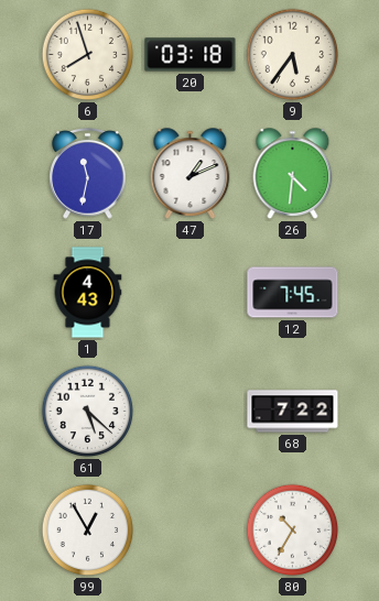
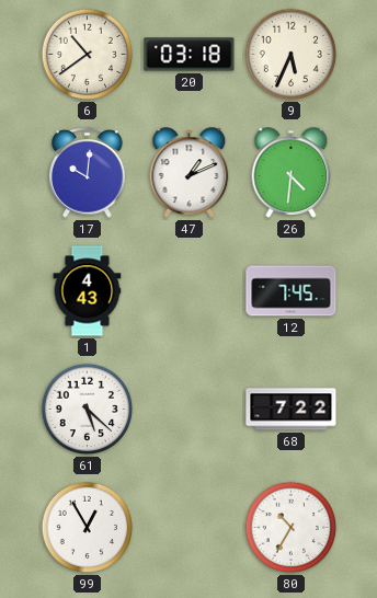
6: 7:57 -> 10:39 (88, 55)
9: 5:36 -> 5:34 (292, 55)
17: 11:32 -> 10:01 (88, 173)
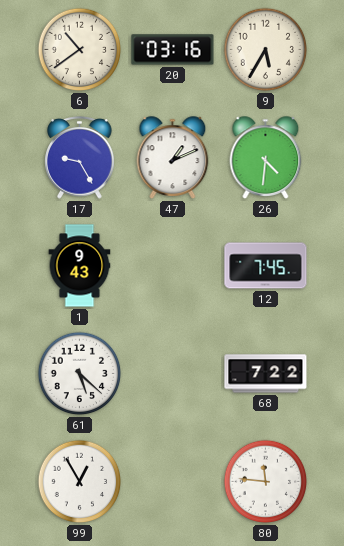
20: 03:18 -> 03:16 (173, 50)
9: 5:34 -> 5:35 (266, 50)
17: 10:01 -> 9:25 (80, 158)
1: 4:43 -> 9:43 (80, 266)
80: 10:35 -> 11:46 (266, 482)
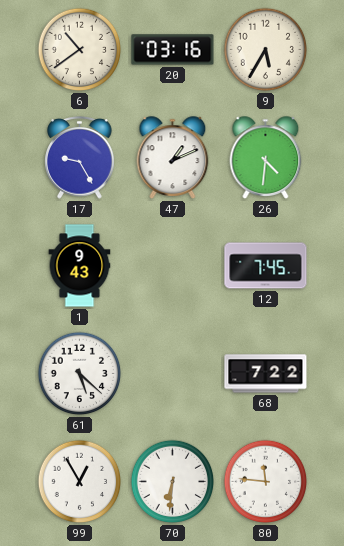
70: none -> 6:31 (173, 482)
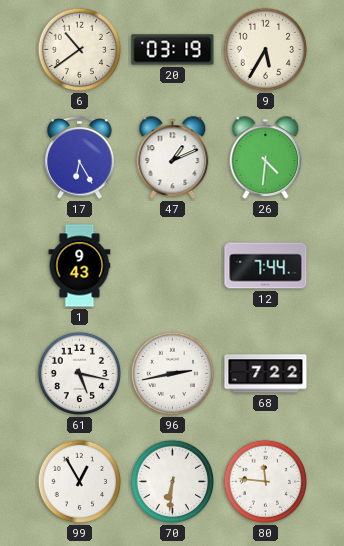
20: 03:16 -> 03:19 (173, 50)
17: 9:25 -> 6:25 (80, 158)
12: 7:45 -> 7:44 (266, 266)
61: 5:22 -> 5:17 (80, 374)
96: none -> 2:43 (173, 374)
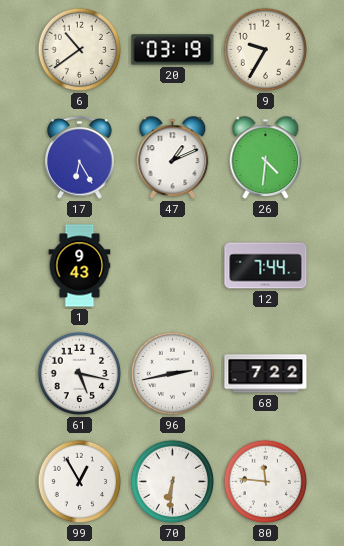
9: 5:35 -> 9:35 (266, 50)
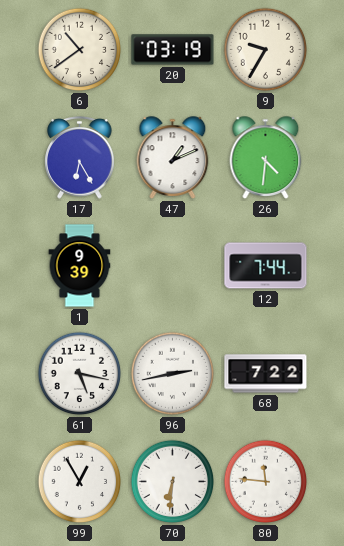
1: 9:43 -> 9:39 (80, 266)
